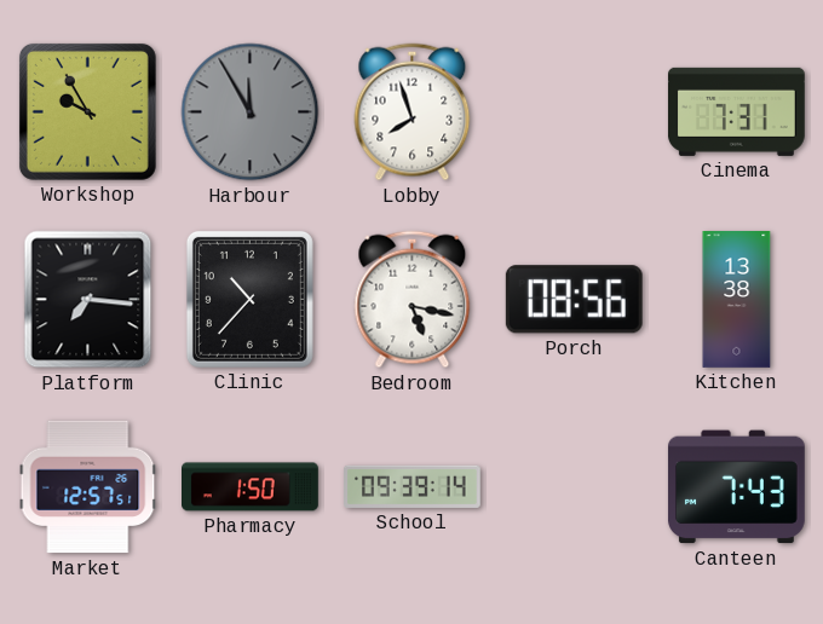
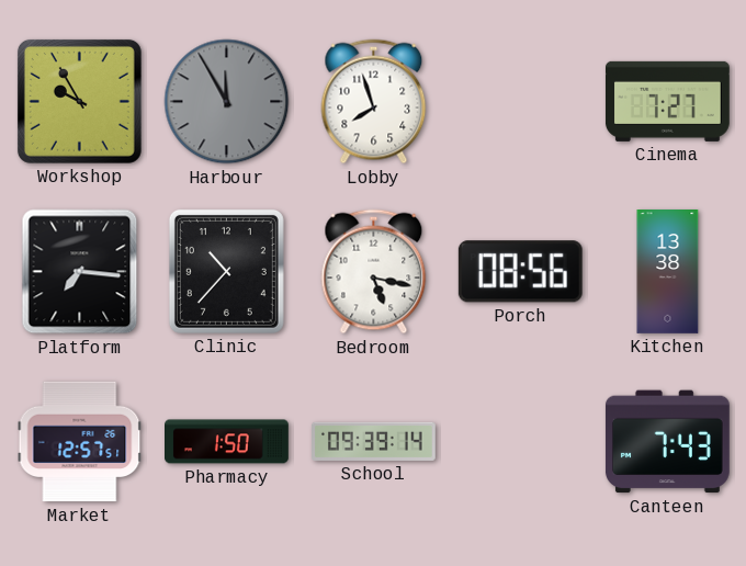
Cinema: 7:31 -> 7:27 (667, 101)
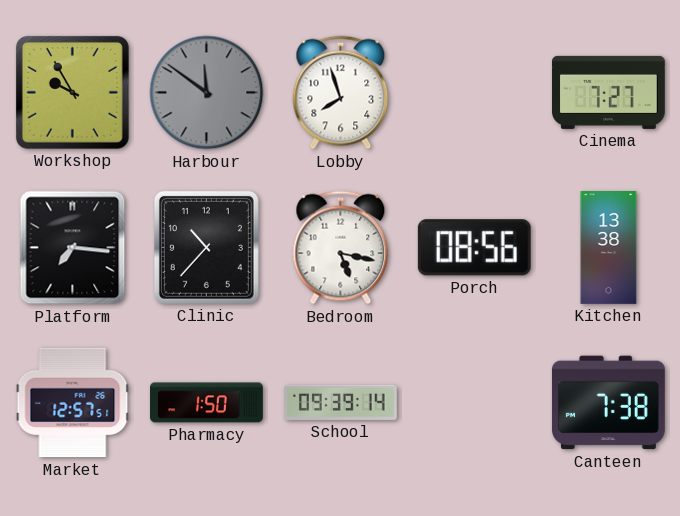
Harbour: 11:55 -> 11:51 (207, 93)
Canteen: 7:43 -> 7:38 (608, 403)
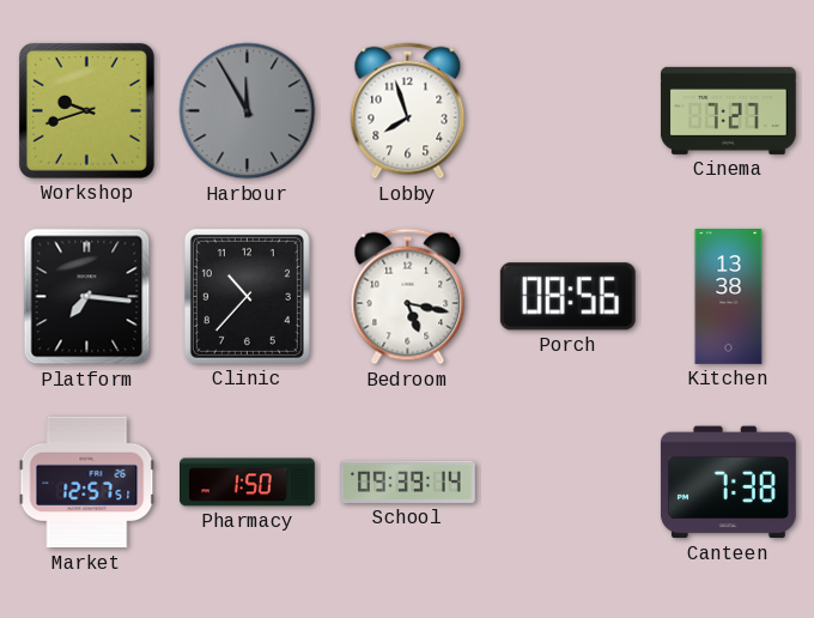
Workshop: 9:55 -> 9:42 (86, 110)
Harbour: 11:51 -> 11:55 (248, 111)
